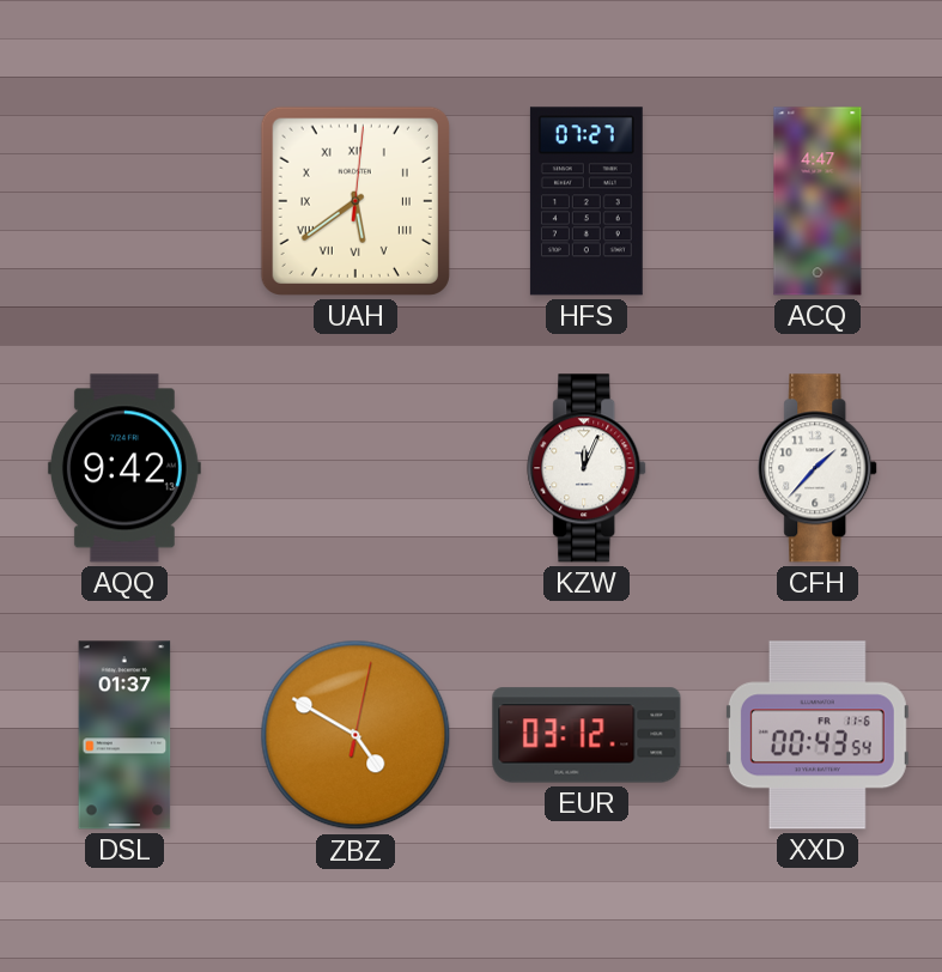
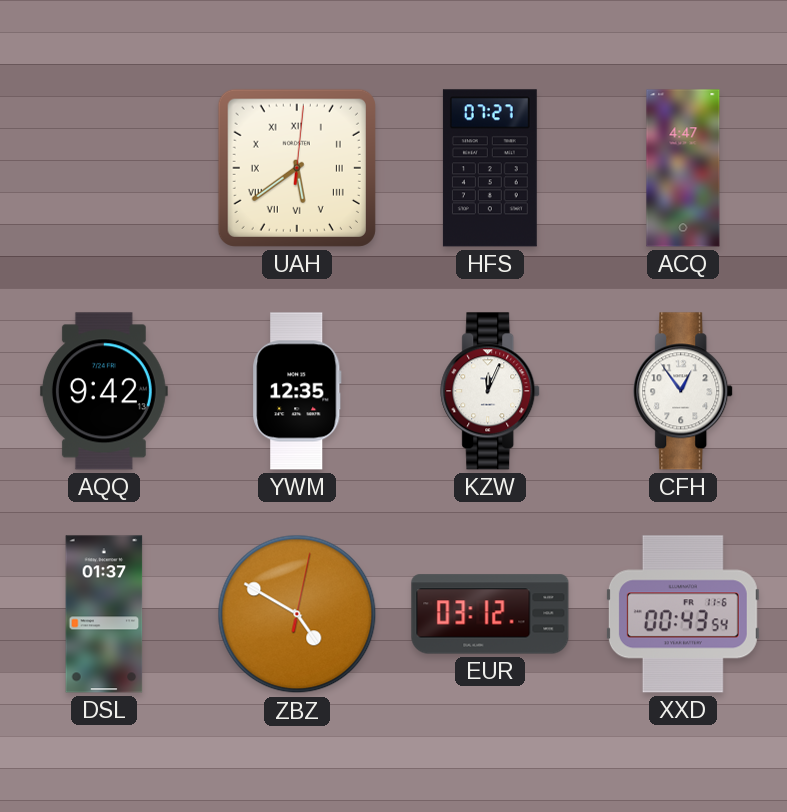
YWM: none -> 12:35 (297, 391)
CFH: 1:37 -> 12:54 (684, 391)
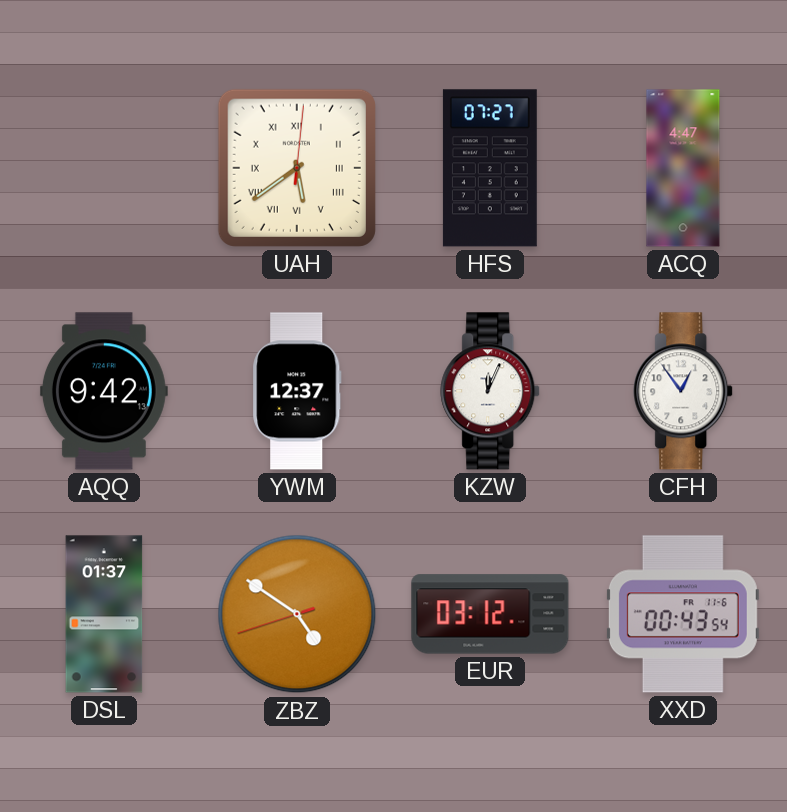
YWM: 12:35 -> 12:37 (297, 391)
ZBZ: 4:50:02 -> 4:50:42 (297, 614)
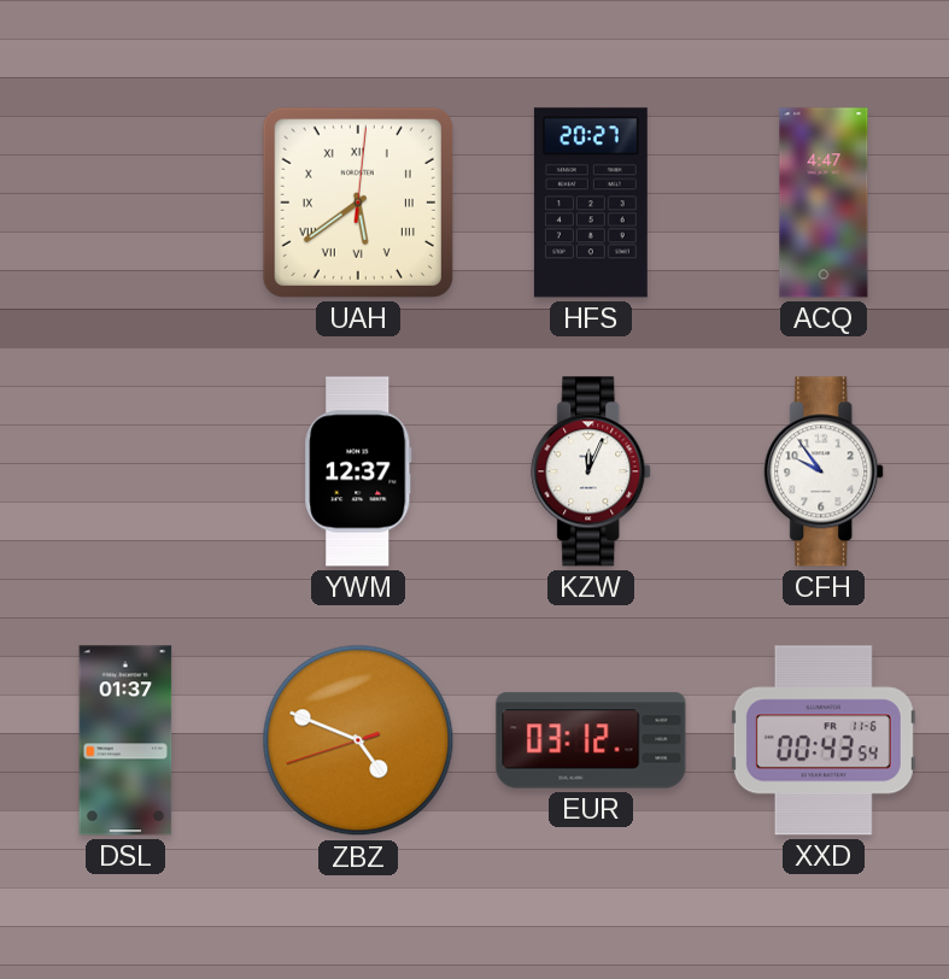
HFS: 07:27 -> 20:27 (591, 203)
AQQ: 9:42 -> none (104, 391)
CFH: 12:54 -> 9:54 (825, 471)
ZBZ: 4:50 -> 4:48 (358, 740)
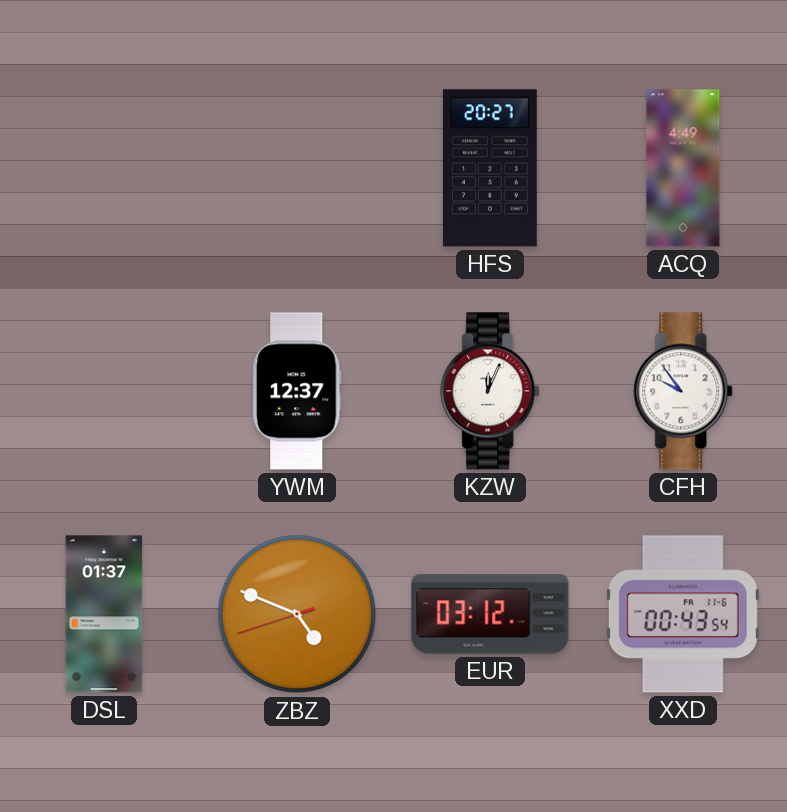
UAH: 5:39 -> none (358, 203)
ACQ: 4:47 -> 4:49 (683, 168)
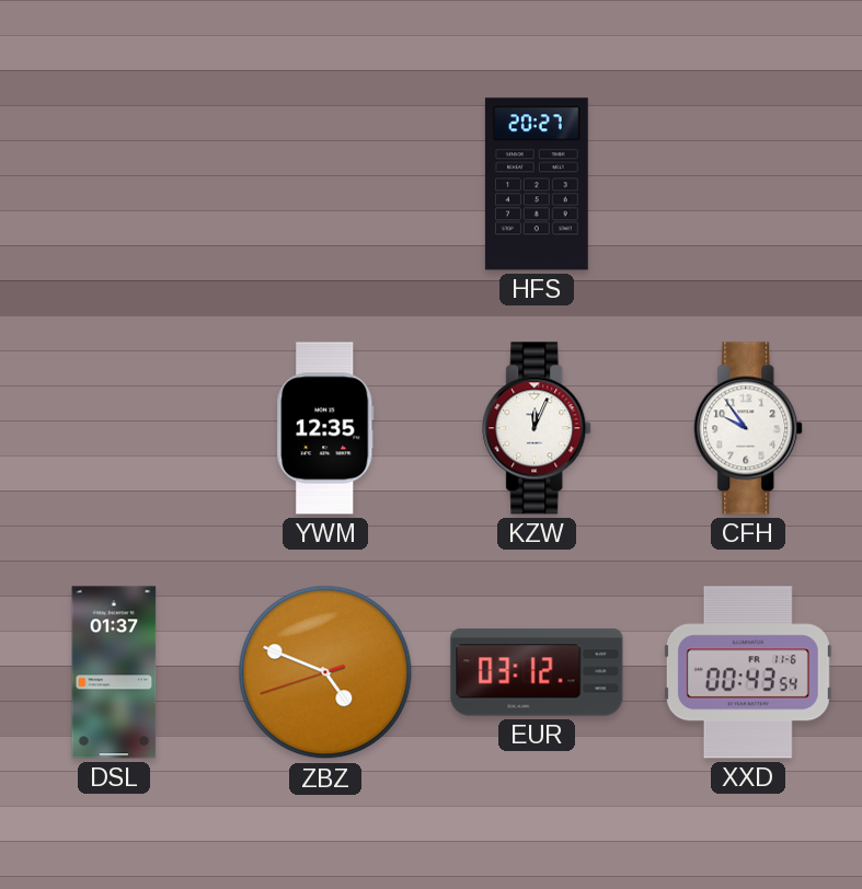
ACQ: 4:49 -> none (683, 168)
YWM: 12:37 -> 12:35 (325, 428)
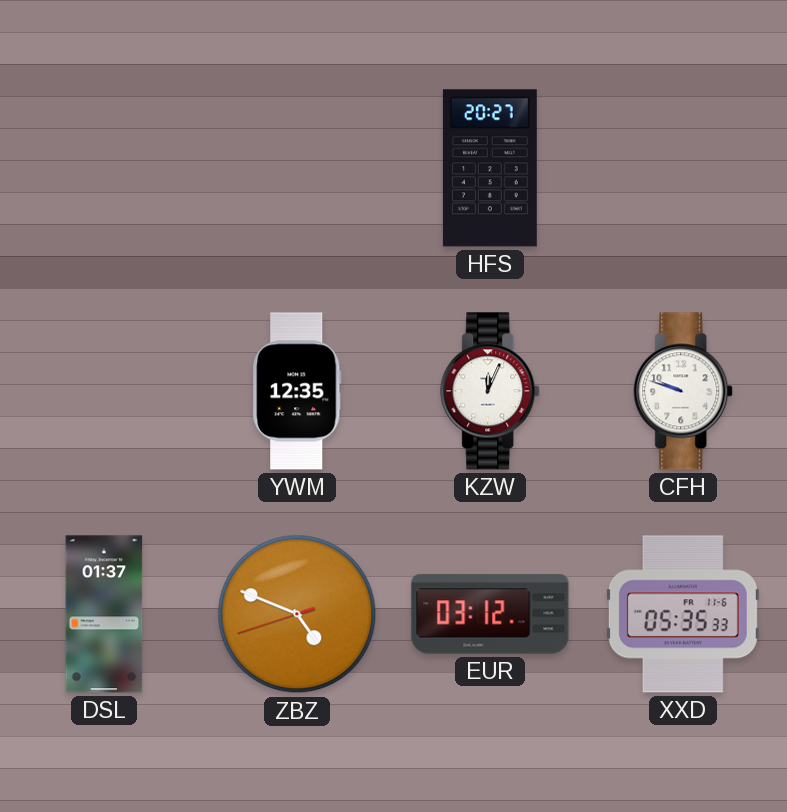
CFH: 9:54 -> 9:48 (684, 391)
XXD: 00:43 -> 05:35 (683, 614)
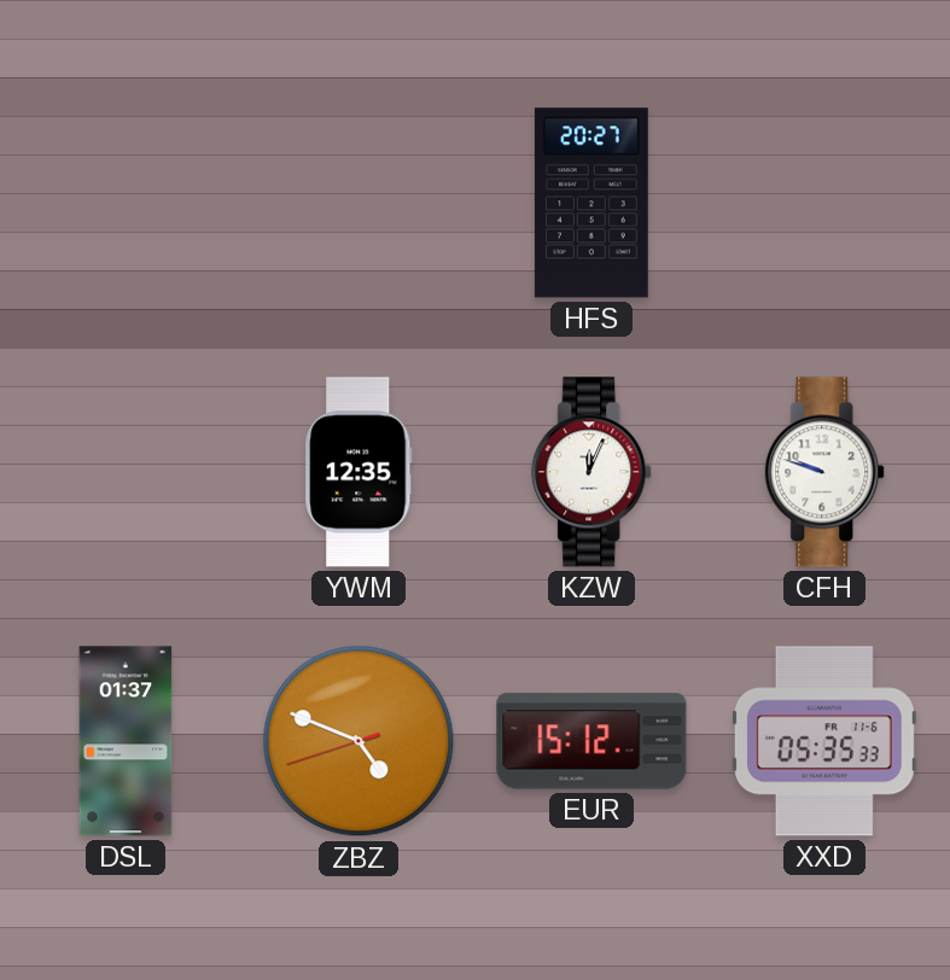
EUR: 03:12 -> 15:12 (591, 741)
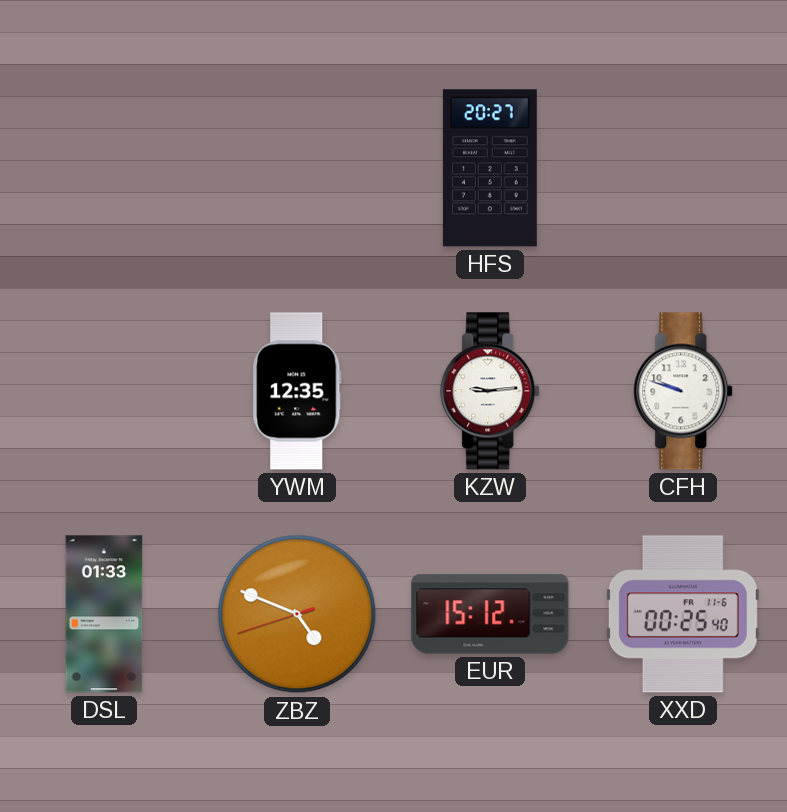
KZW: 12:04 -> 9:14 (491, 391)
DSL: 01:37 -> 01:33 (104, 614)
XXD: 05:35 -> 00:25 (683, 614)
